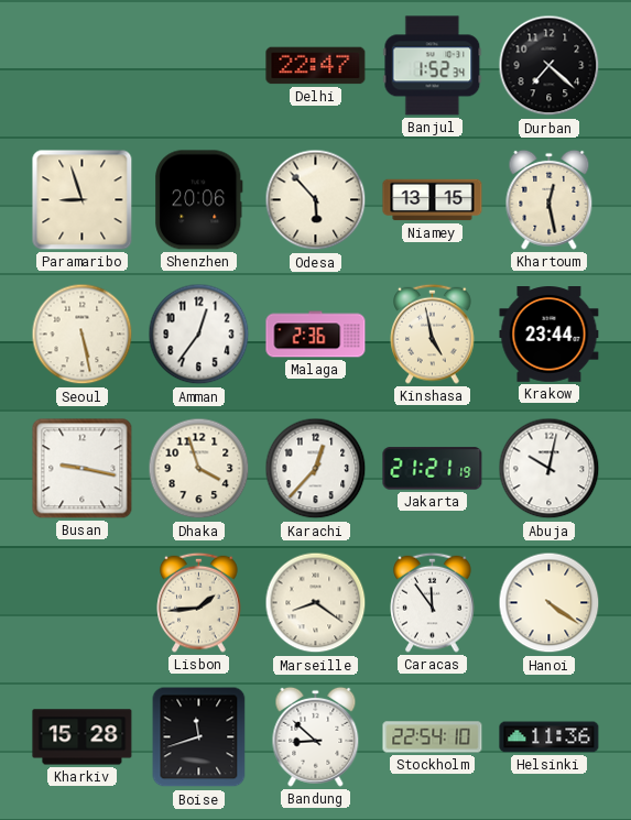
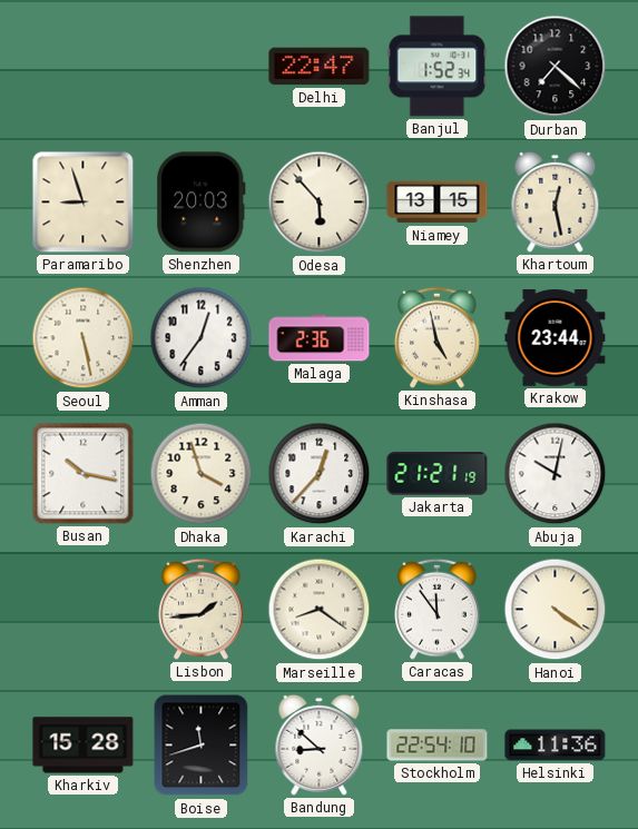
Shenzhen: 20:06 -> 20:03 (202, 203)
Busan: 9:17 -> 10:17 (84, 474)
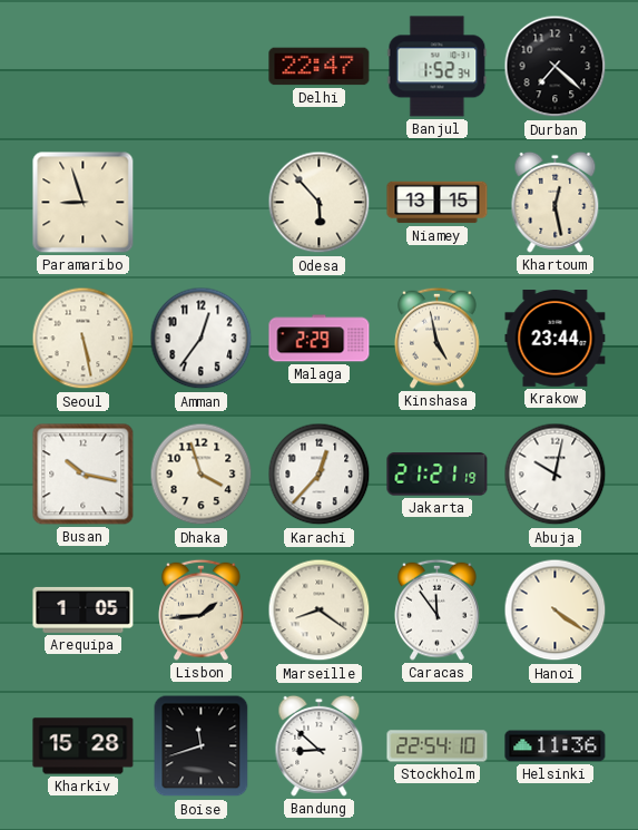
Shenzhen: 20:03 -> none (202, 203)
Malaga: 2:36 -> 2:29 (320, 339)
Arequipa: none -> 1:05 (84, 609)
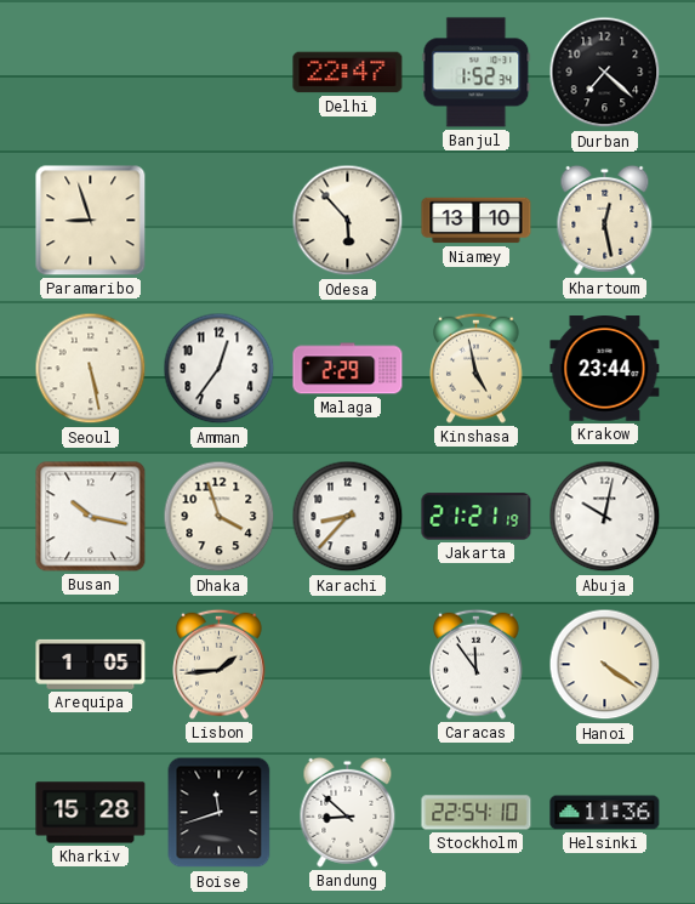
Niamey: 13:15 -> 13:10 (477, 221)
Karachi: 12:37 -> 8:37 (348, 517)
Marseille: 8:21 -> none (320, 611)
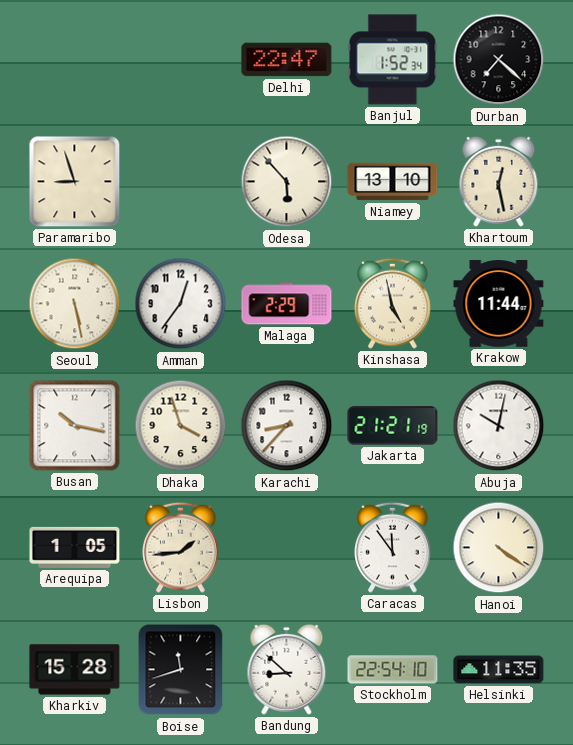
Krakow: 23:44 -> 11:44 (499, 304)
Helsinki: 11:36 -> 11:35 (499, 670)
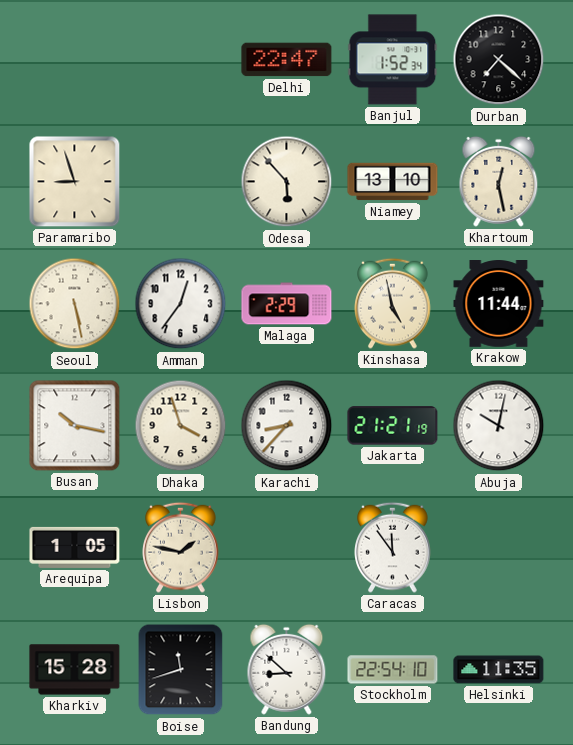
Lisbon: 1:44 -> 1:47 (181, 547)
Hanoi: 4:21 -> none (499, 548)
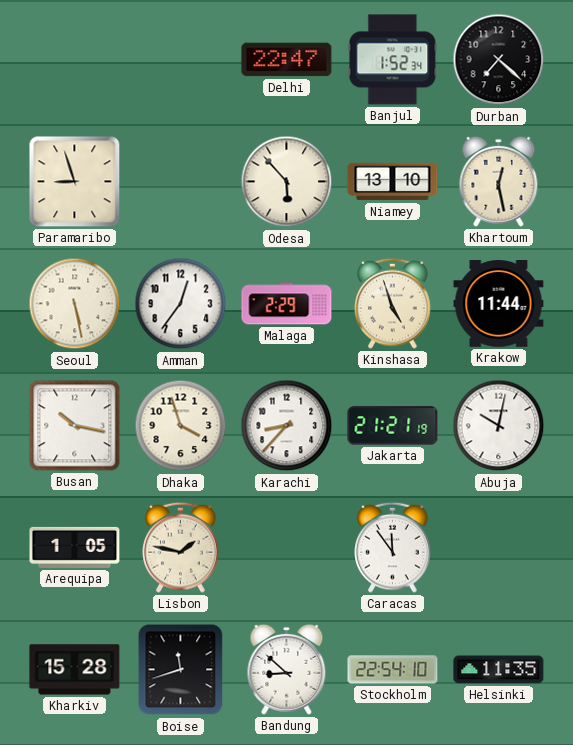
Kinshasa: 4:58 -> 4:57 (393, 303)
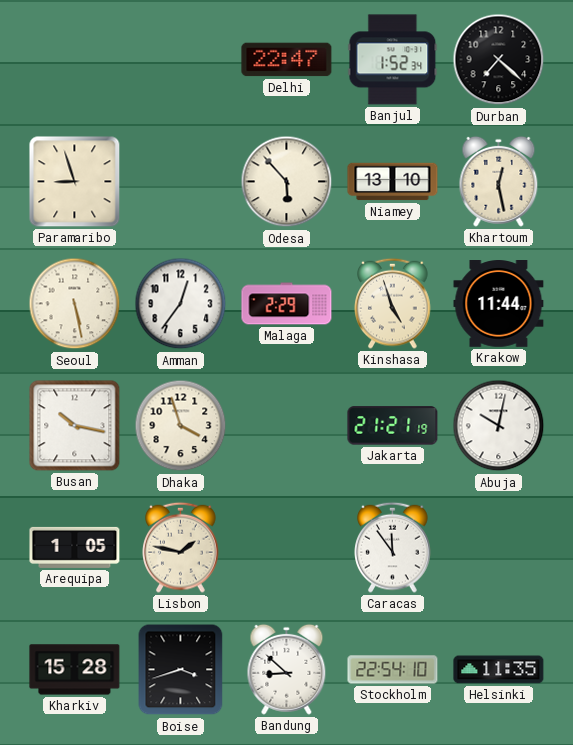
Karachi: 8:37 -> none (287, 426)
Boise: 11:42 -> 3:42 (181, 670)
